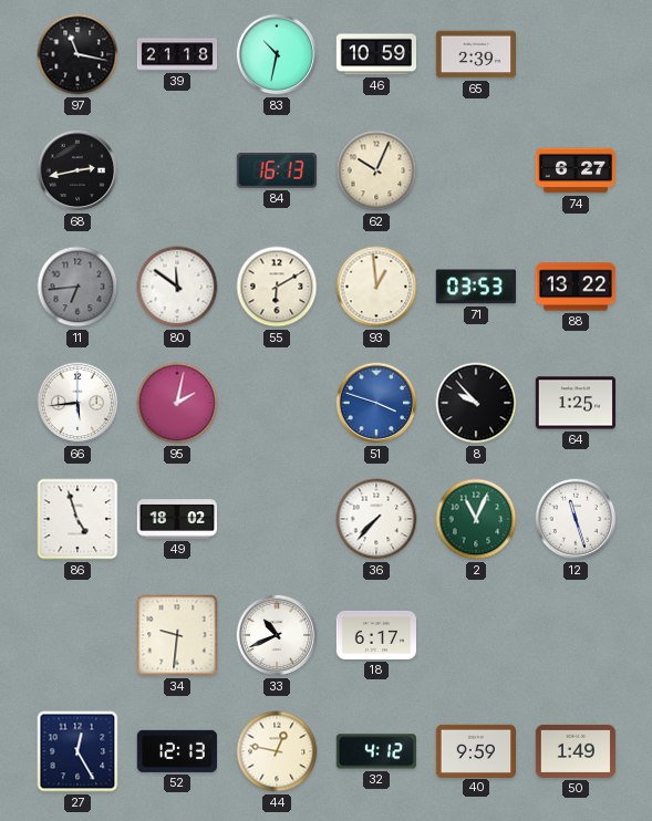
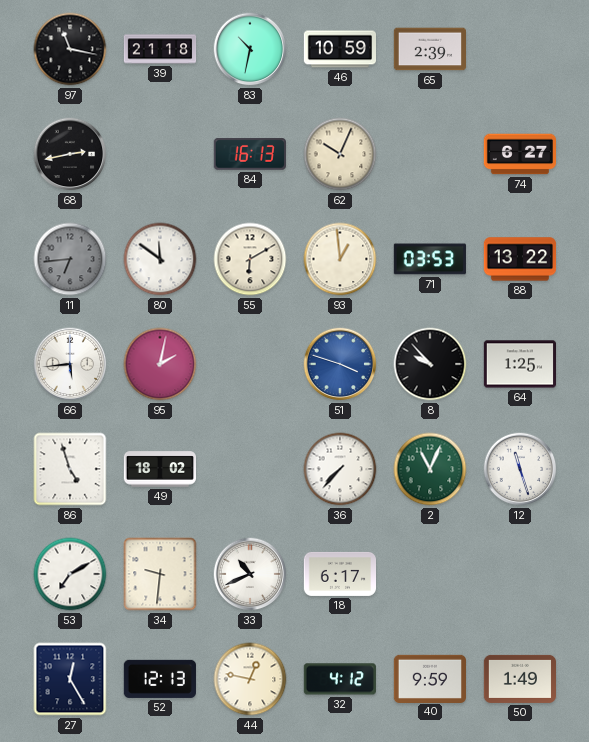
53: none -> 7:10 (70, 574)
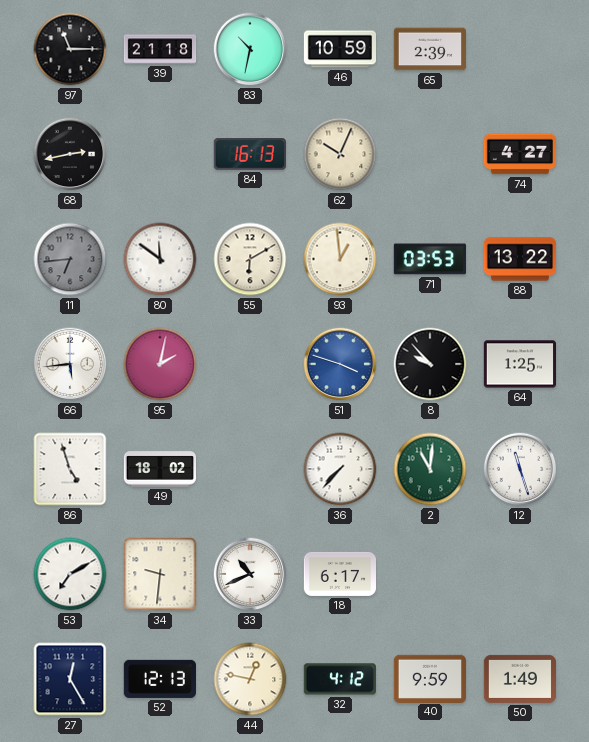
97: 11:17 -> 11:15 (70, 49)
74: 6:27 -> 4:27 (520, 154)
2: 11:04 -> 11:01 (430, 469)
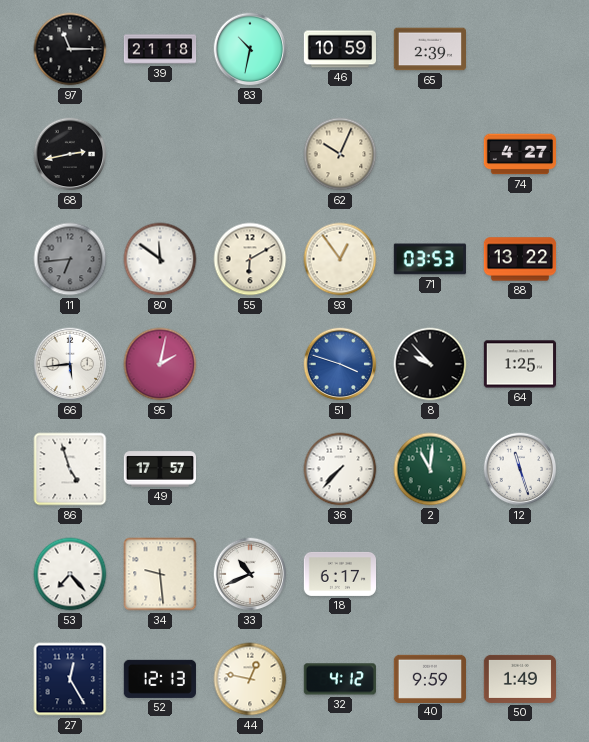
84: 16:13 -> none (250, 154)
93: 12:59 -> 12:54 (340, 259)
49: 18:02 -> 17:57 (159, 469)
53: 7:10 -> 7:23 (70, 574)
34: 9:31 -> 9:29 (160, 574)
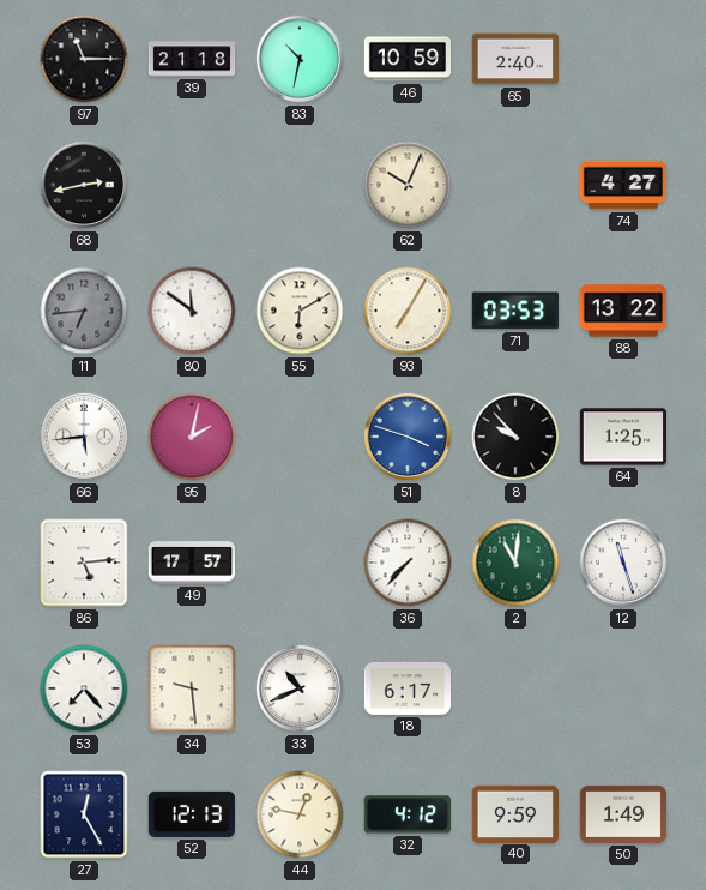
65: 2:39 -> 2:40 (514, 59)
93: 12:54 -> 7:05 (408, 311)
86: 4:57 -> 5:14 (84, 563)
